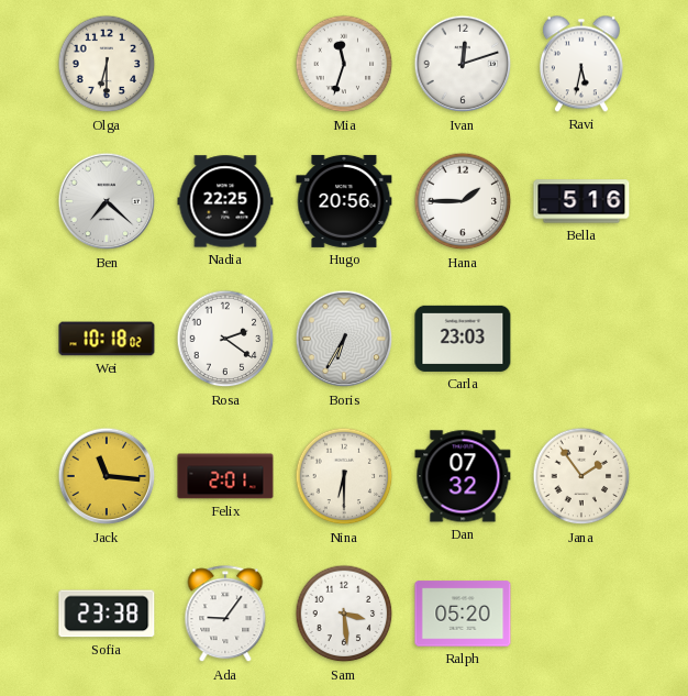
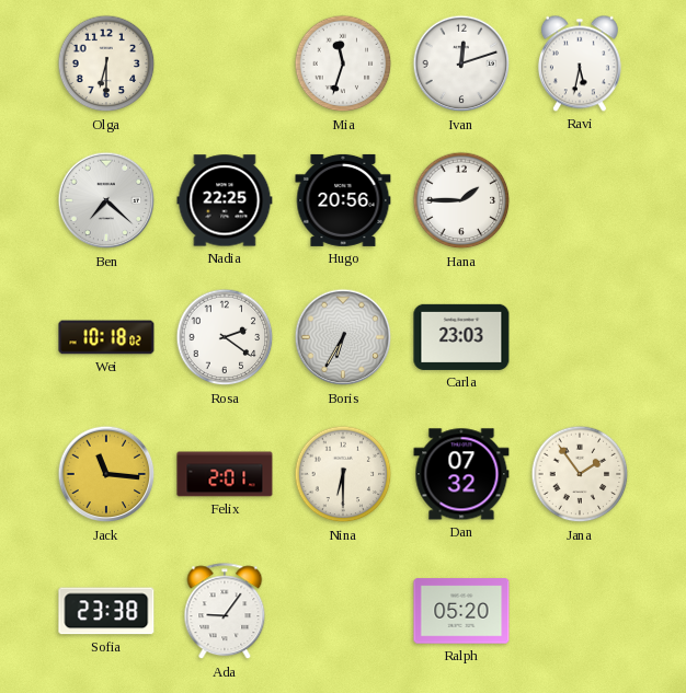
Bella: 5:16 -> none (581, 201)
Sam: 3:29 -> none (344, 614)
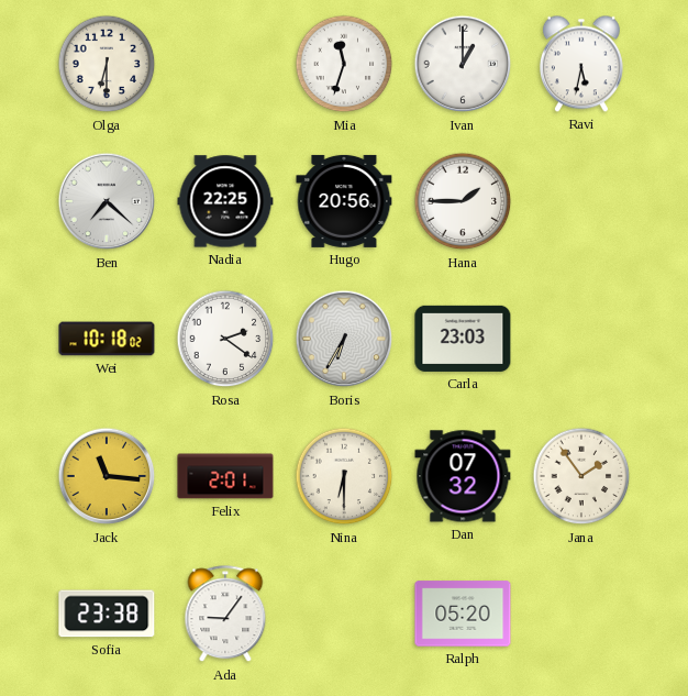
Ivan: 12:12 -> 1:00 (463, 64)
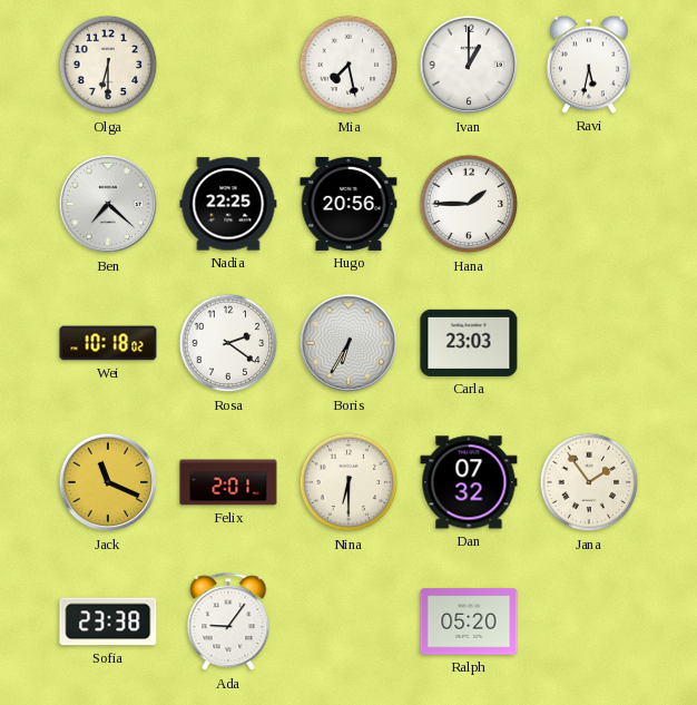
Mia: 11:33 -> 7:28 (348, 65)
Jack: 11:16 -> 11:19 (108, 482)
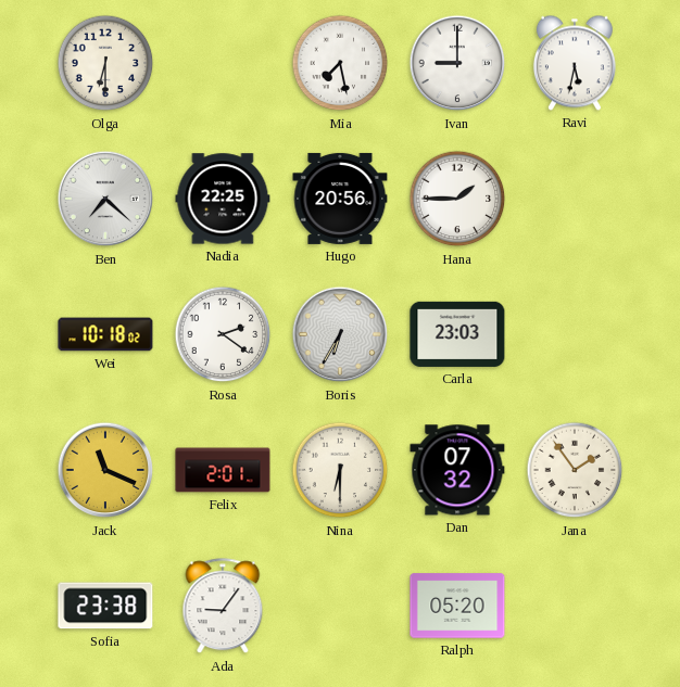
Ivan: 1:00 -> 9:00 (457, 63)
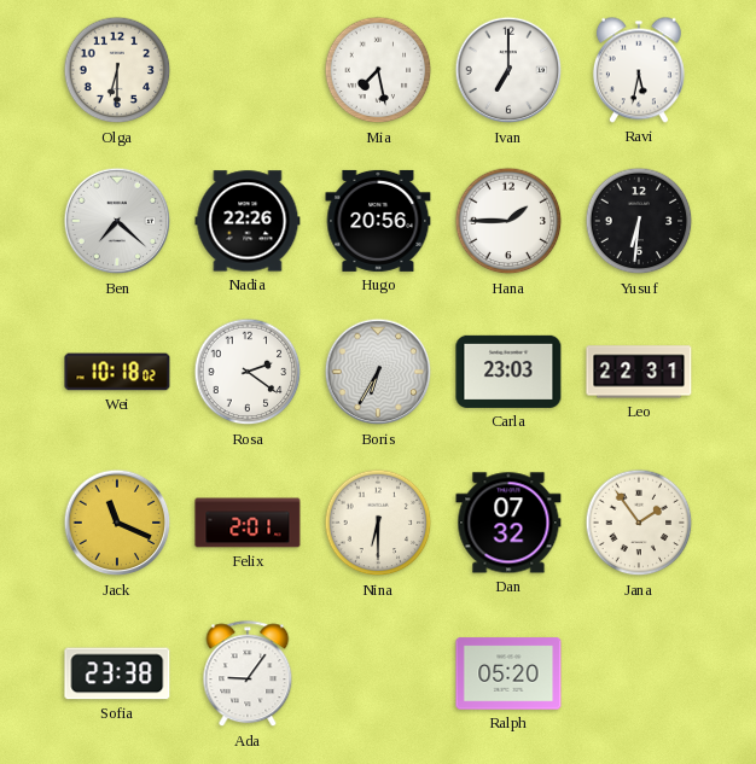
Ivan: 9:00 -> 7:00 (508, 70)
Nadia: 22:25 -> 22:26 (248, 221)
Yusuf: none -> 6:31 (639, 221)
Leo: none -> 22:31 (639, 372)
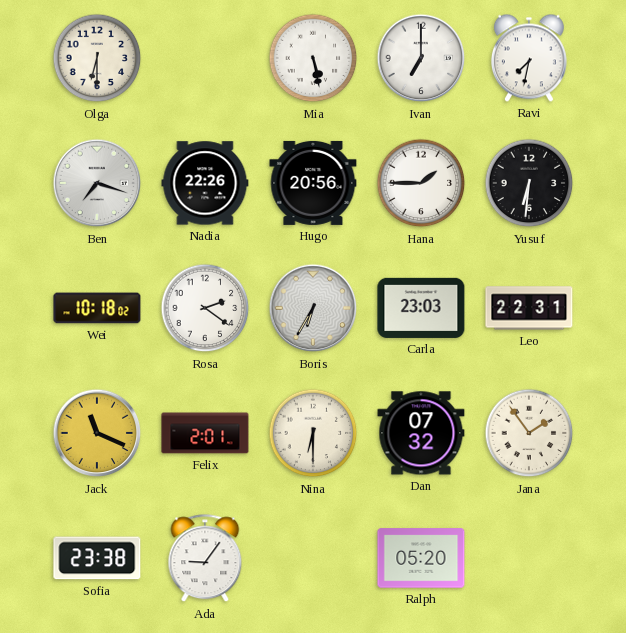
Mia: 7:28 -> 5:28 (313, 58)
Ravi: 5:32 -> 7:32 (529, 58)
Ben: 7:22 -> 7:18 (97, 183)
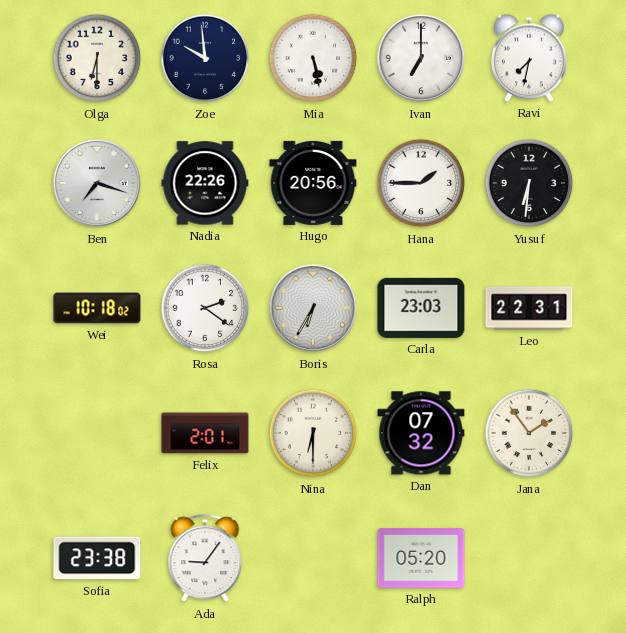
Zoe: none -> 9:59 (205, 58)
Jack: 11:19 -> none (97, 433)
